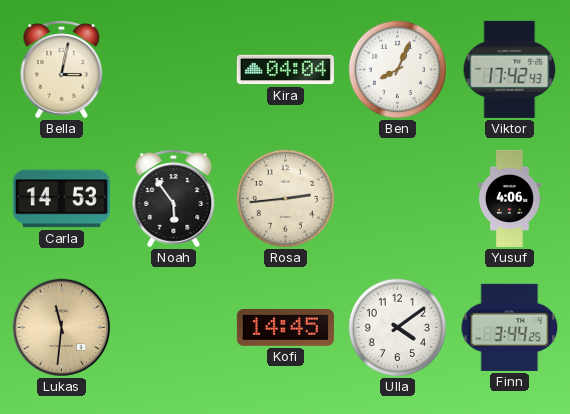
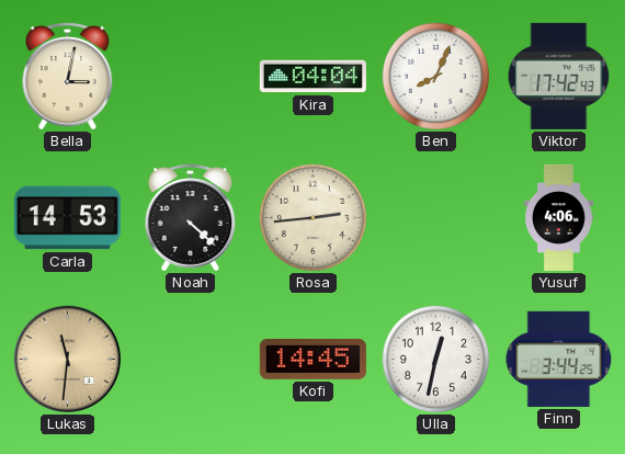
Noah: 5:54 -> 4:22 (191, 218)
Ulla: 4:09 -> 12:32 (435, 359)
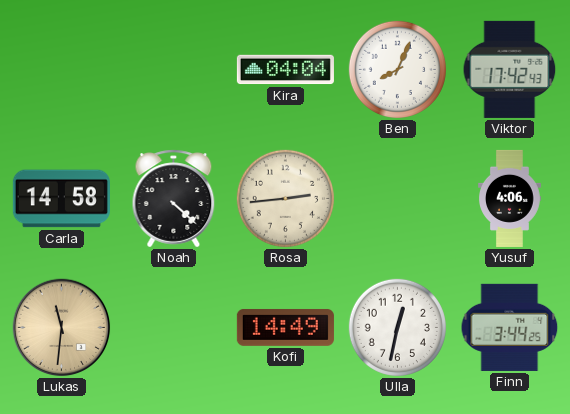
Bella: 3:02 -> none (68, 77)
Carla: 14:53 -> 14:58 (61, 199)
Kofi: 14:45 -> 14:49 (285, 327)
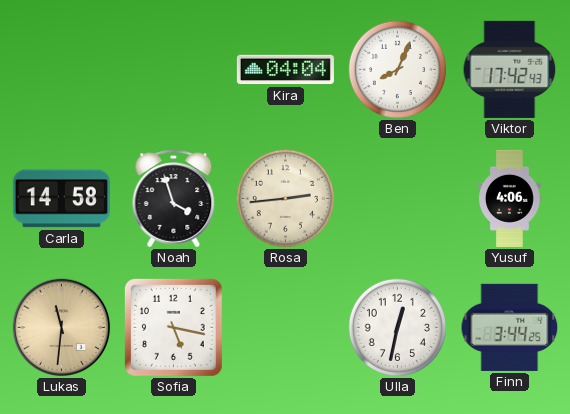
Noah: 4:22 -> 3:57 (174, 199)
Sofia: none -> 5:17 (173, 327)
Kofi: 14:49 -> none (285, 327)
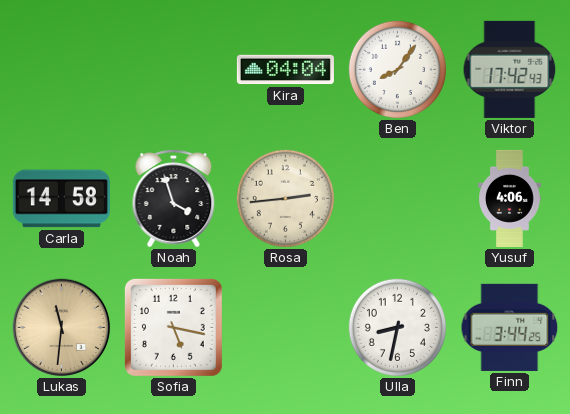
Ben: 8:04 -> 8:06 (397, 69)
Ulla: 12:32 -> 8:32 (397, 327)
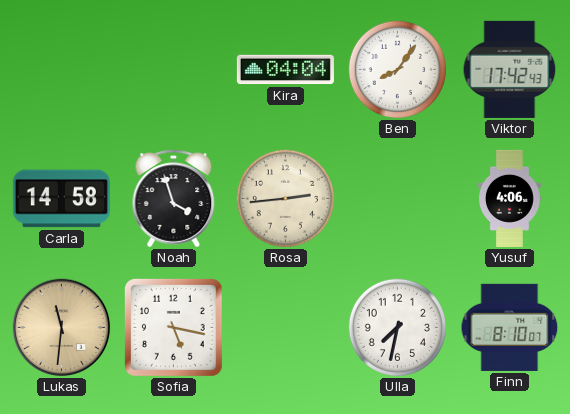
Ulla: 8:32 -> 7:32 (397, 327)
Finn: 3:44 -> 8:10 (510, 327)
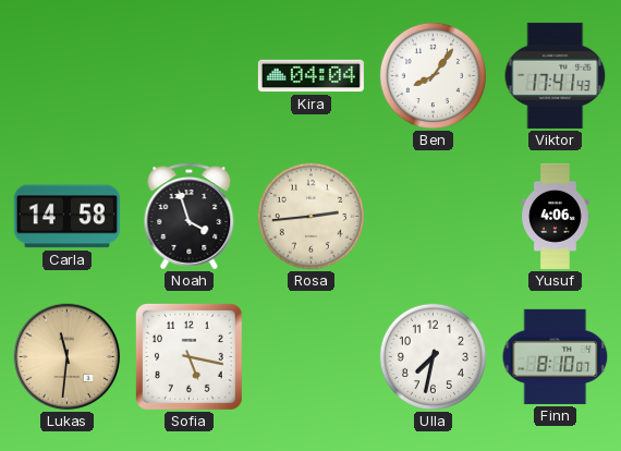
Viktor: 17:42 -> 17:41 (556, 75)
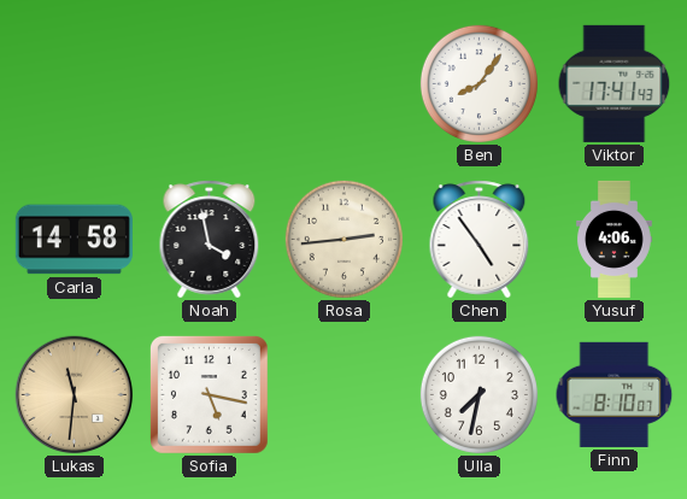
Kira: 04:04 -> none (310, 76)
Noah: 3:57 -> 3:58 (210, 240)
Chen: none -> 4:54 (480, 240)
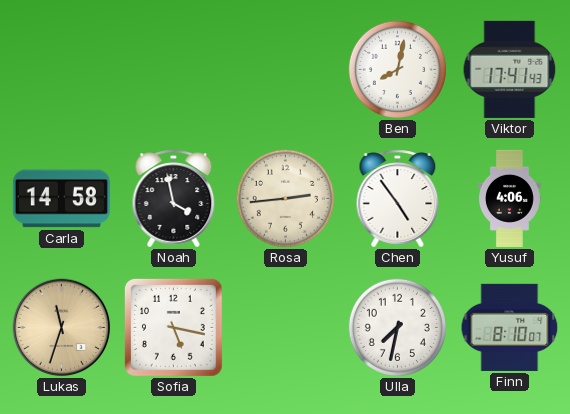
Ben: 8:06 -> 8:02 (397, 69)
Lukas: 11:31 -> 11:33 (62, 328)
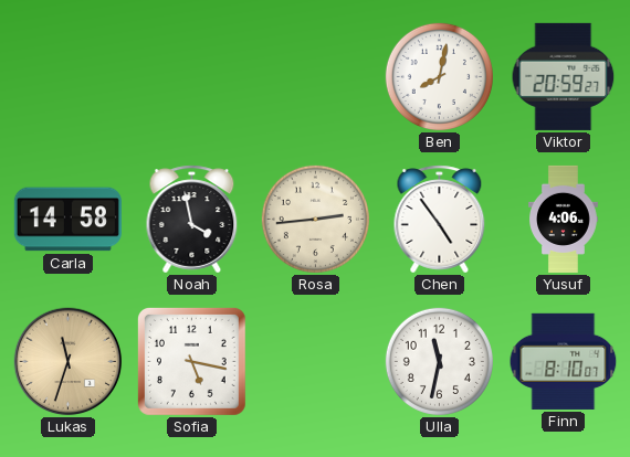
Viktor: 17:41 -> 20:59 (564, 76)
Ulla: 7:32 -> 11:32 (439, 361)
